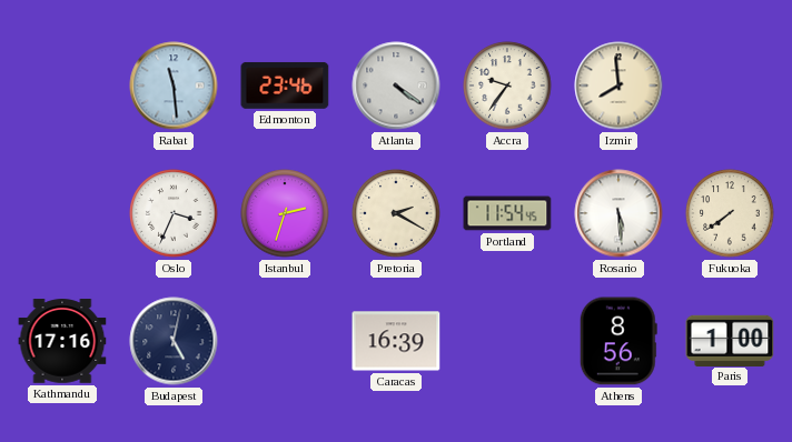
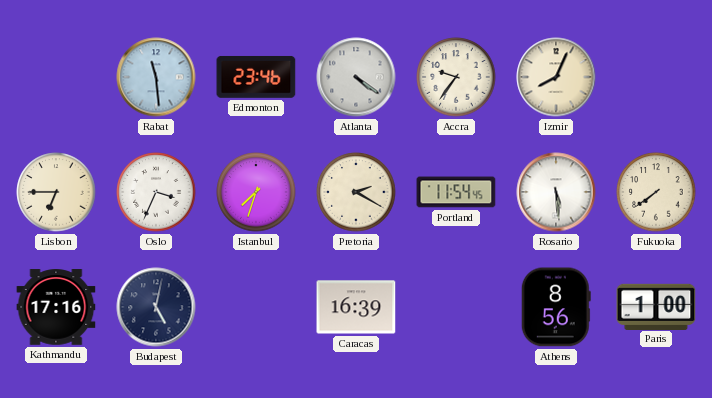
Izmir: 7:59 -> 8:04 (556, 77)
Lisbon: none -> 6:45 (56, 192)
Istanbul: 2:33 -> 7:33 (256, 192)
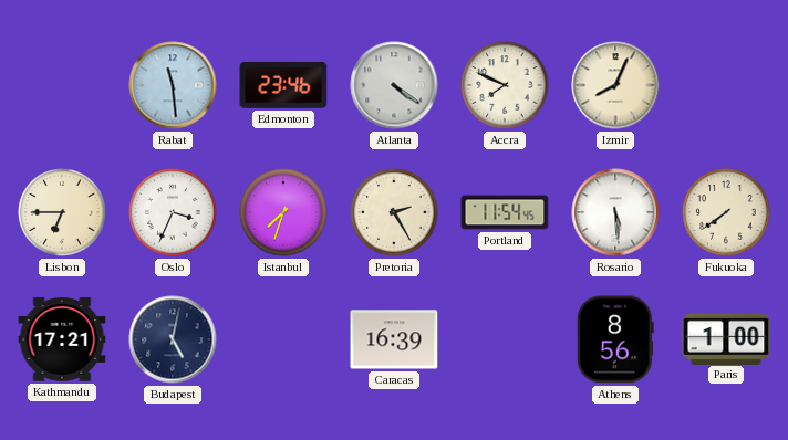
Accra: 9:36 -> 7:49 (505, 85)
Pretoria: 2:20 -> 2:25 (394, 212)
Kathmandu: 17:16 -> 17:21 (62, 339)
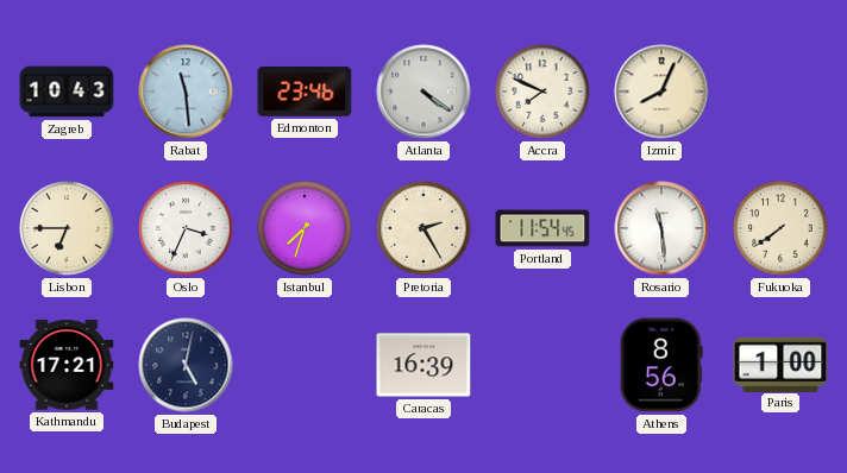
Zagreb: none -> 10:43 (67, 92)
Rosario: 5:29 -> 11:29 (661, 228)
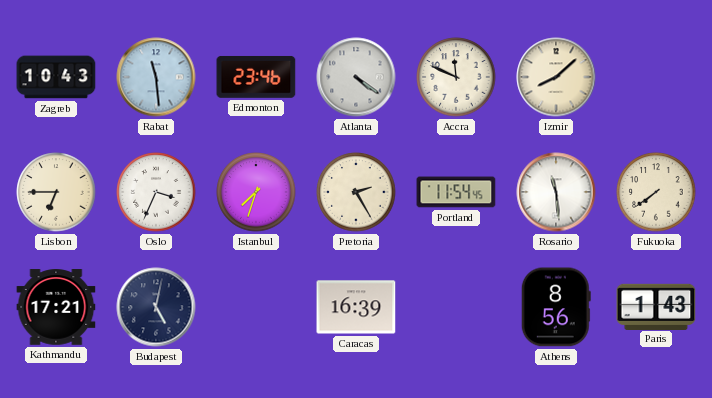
Accra: 7:49 -> 11:49 (456, 77)
Izmir: 8:04 -> 8:08 (556, 77)
Paris: 1:00 -> 1:43 (656, 306)
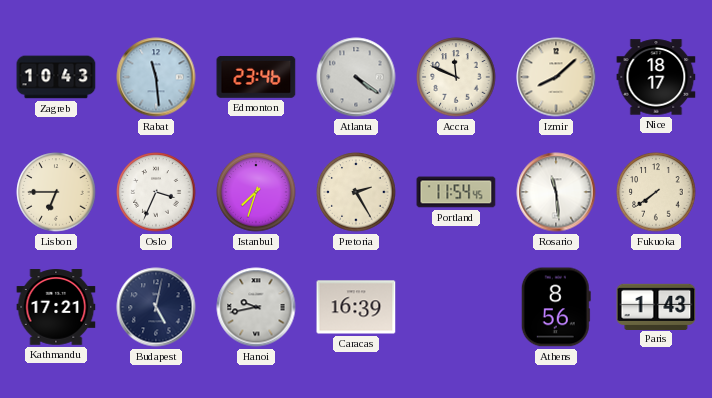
Nice: none -> 18:17 (656, 77)
Hanoi: none -> 9:43 (256, 307)
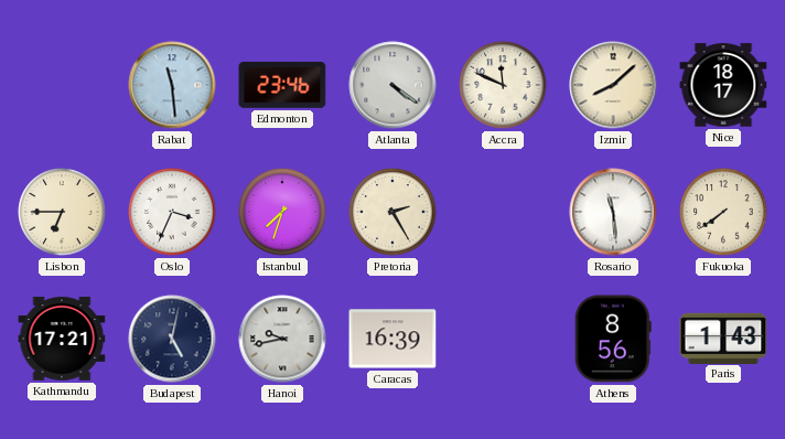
Zagreb: 10:43 -> none (56, 77)
Portland: 11:54 -> none (456, 192)
